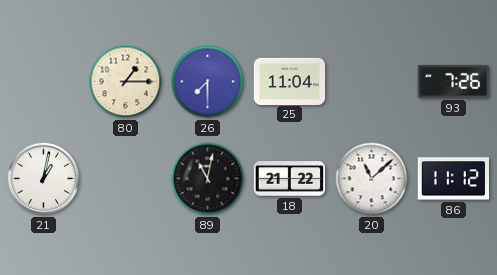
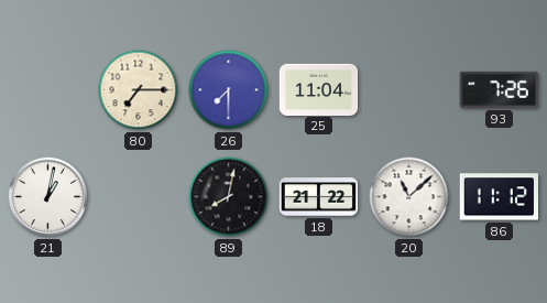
80: 1:15 -> 7:15 (139, 90)
89: 11:02 -> 8:02 (229, 197)
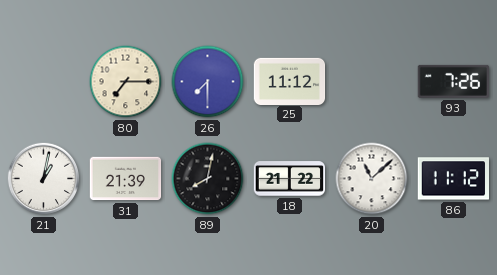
25: 11:04 -> 11:12 (290, 81)
31: none -> 21:39 (126, 179)
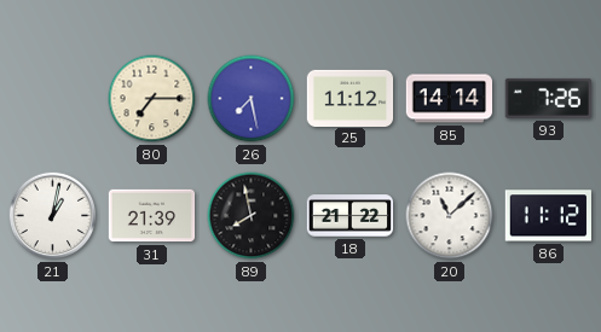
26: 7:30 -> 7:28 (252, 99)
85: none -> 14:14 (450, 99)
89: 8:02 -> 7:58 (252, 216)
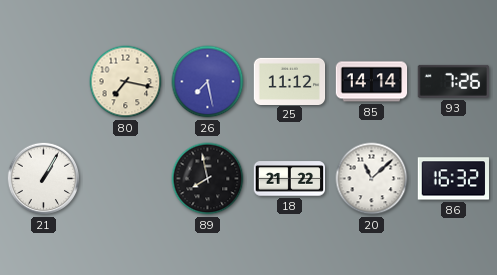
80: 7:15 -> 7:17 (126, 82)
21: 1:02 -> 1:05 (44, 179)
31: 21:39 -> none (152, 216)
86: 11:12 -> 16:32 (453, 179)
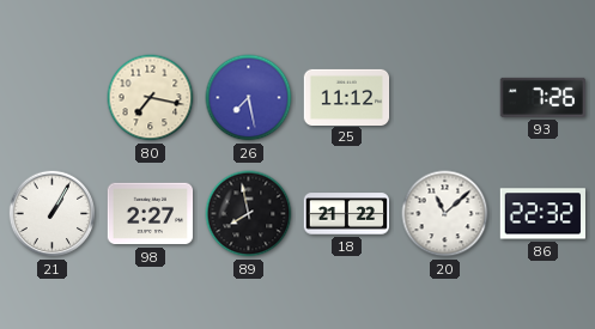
85: 14:14 -> none (372, 82)
98: none -> 2:27 (151, 214)
86: 16:32 -> 22:32 (542, 214)
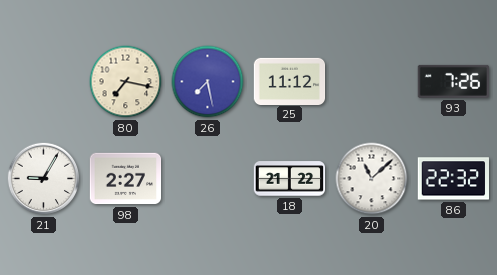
21: 1:05 -> 9:05 (44, 179)
89: 7:58 -> none (249, 214)
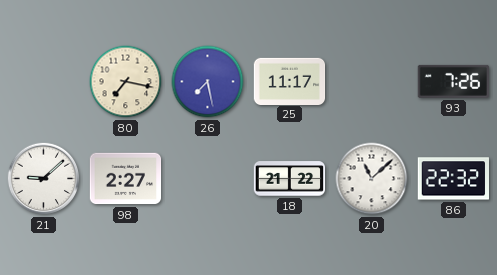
25: 11:12 -> 11:17 (290, 81)
21: 9:05 -> 9:08 (44, 179)
